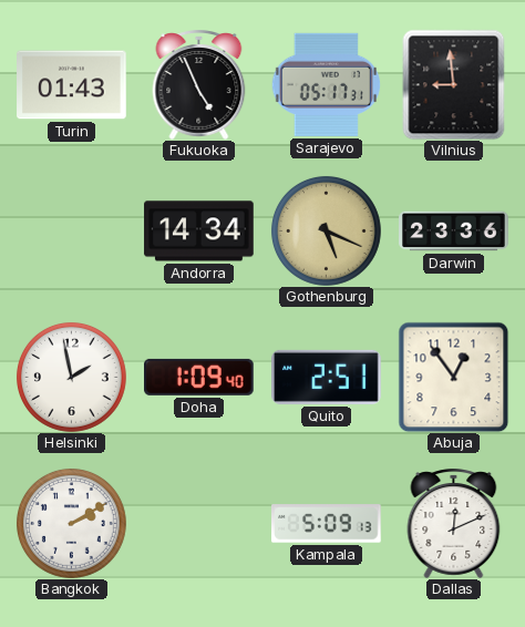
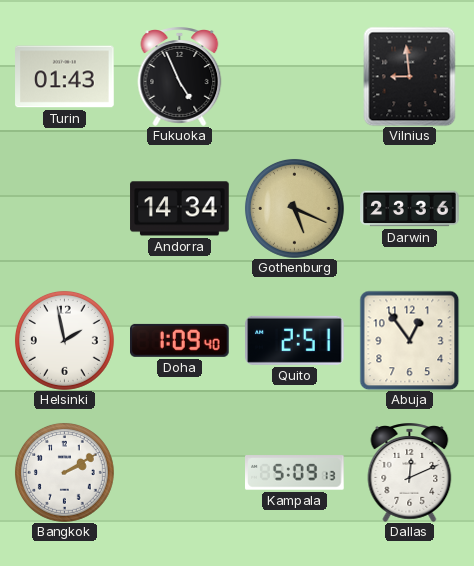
Sarajevo: 05:17 -> none (326, 84)
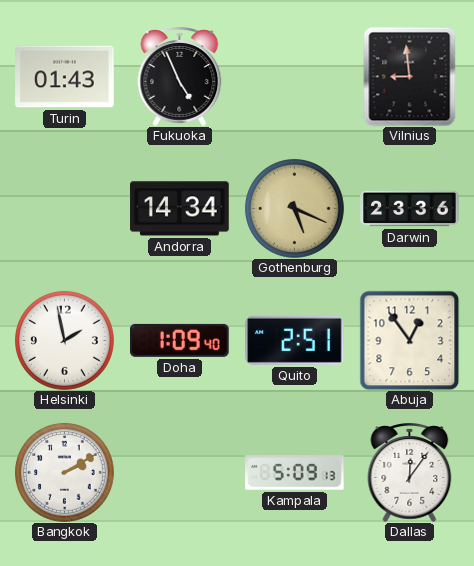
Dallas: 12:11 -> 12:06 (410, 472)
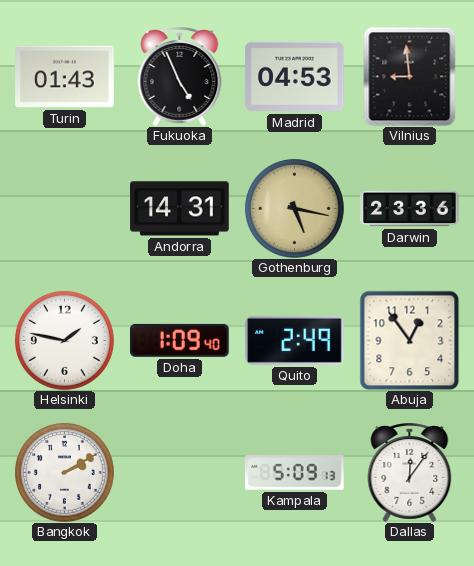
Madrid: none -> 04:53 (295, 77)
Andorra: 14:34 -> 14:31 (180, 209)
Gothenburg: 5:19 -> 5:17 (294, 208)
Helsinki: 1:58 -> 1:47 (64, 340)
Quito: 2:51 -> 2:49 (295, 340)
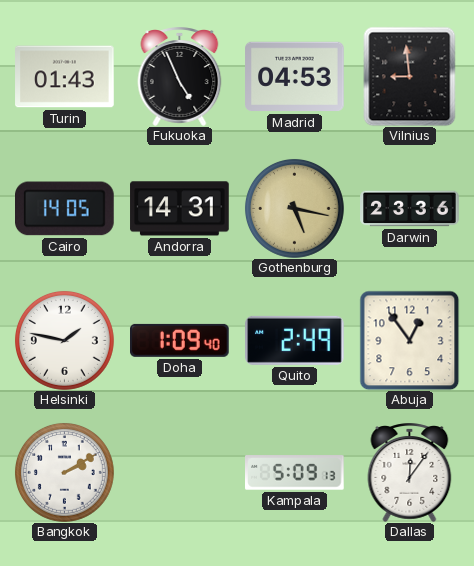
Cairo: none -> 14:05 (65, 209)
